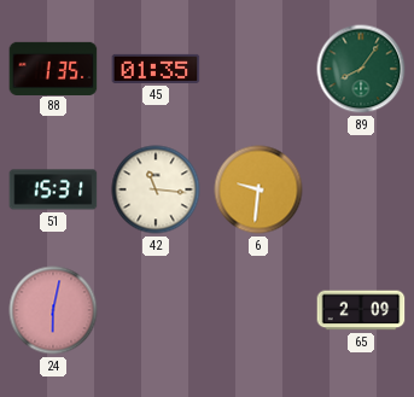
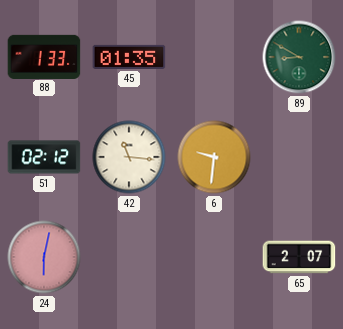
88: 1:35 -> 1:33 (44, 56)
89: 8:06 -> 8:50 (299, 57)
51: 15:31 -> 02:12 (44, 157)
65: 2:09 -> 2:07 (299, 257)
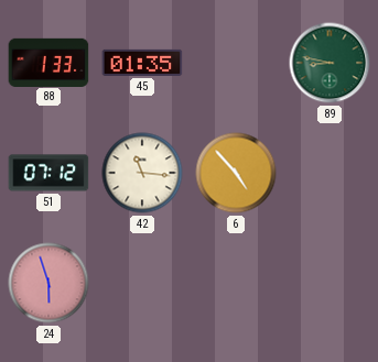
89: 8:50 -> 8:47 (330, 63)
51: 02:12 -> 07:12 (48, 173)
6: 9:31 -> 4:53 (236, 173)
24: 6:02 -> 5:57 (48, 283)
65: 2:07 -> none (299, 257)
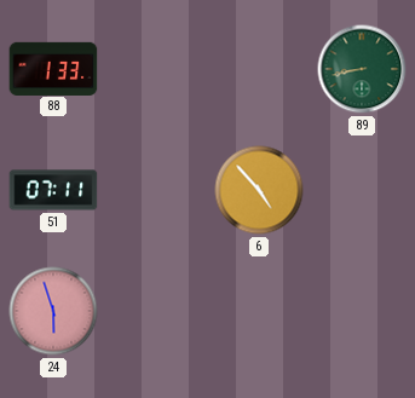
45: 01:35 -> none (142, 63)
89: 8:47 -> 8:43 (362, 69)
51: 07:12 -> 07:11 (53, 190)
42: 11:16 -> none (142, 173)
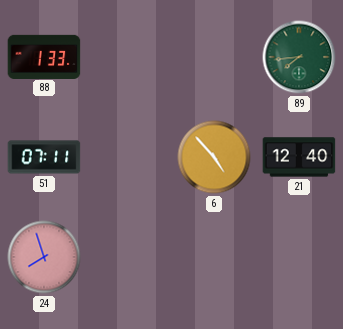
89: 8:43 -> 7:44 (299, 57)
21: none -> 12:40 (299, 157)
24: 5:57 -> 7:57 (44, 257)
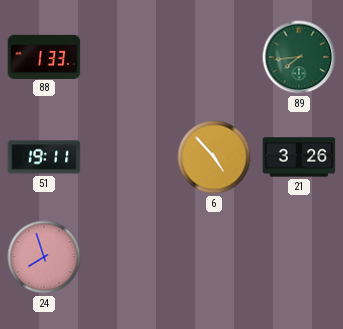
51: 07:11 -> 19:11 (44, 157)
21: 12:40 -> 3:26 (299, 157)
